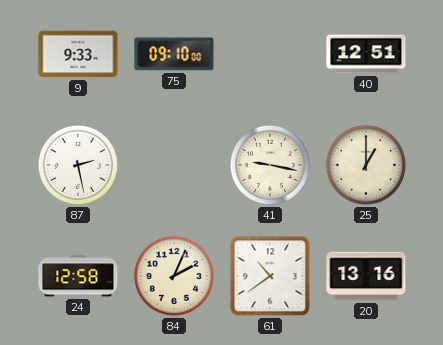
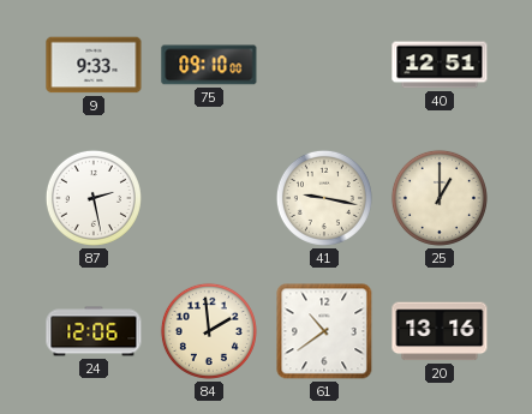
24: 12:58 -> 12:06 (94, 331)
84: 2:04 -> 1:59 (209, 331)
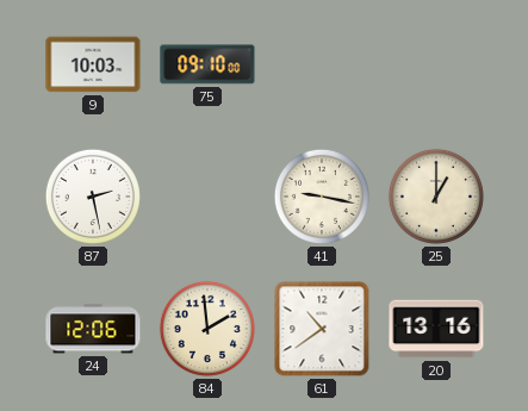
9: 9:33 -> 10:03 (93, 64)
40: 12:51 -> none (440, 65)
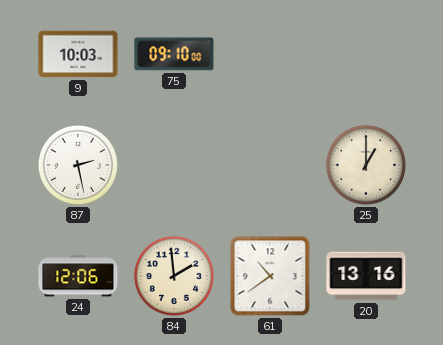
41: 9:17 -> none (322, 197)
